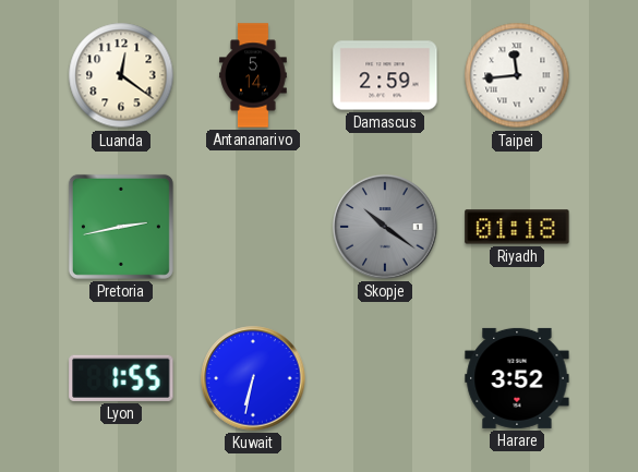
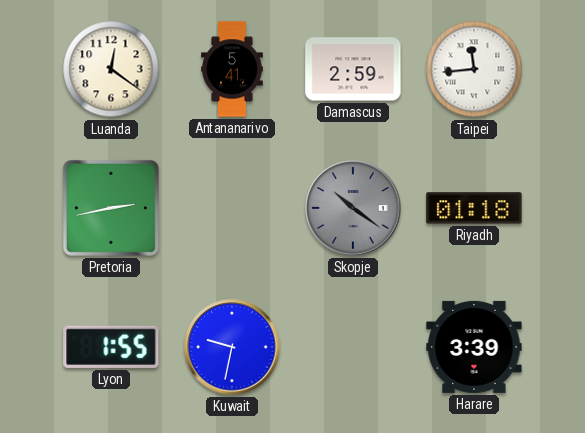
Antananarivo: 5:14 -> 5:41 (232, 69)
Kuwait: 6:32 -> 9:32 (232, 347)
Harare: 3:52 -> 3:39 (474, 347)
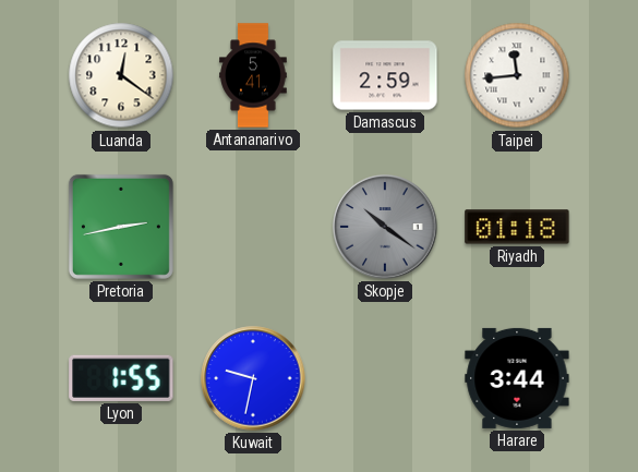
Harare: 3:39 -> 3:44 (517, 378)
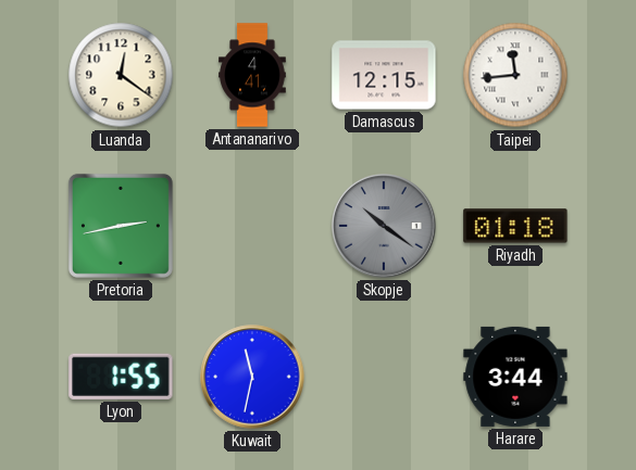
Antananarivo: 5:41 -> 4:41 (252, 75)
Damascus: 2:59 -> 12:15 (384, 75)
Kuwait: 9:32 -> 11:32 (252, 377)
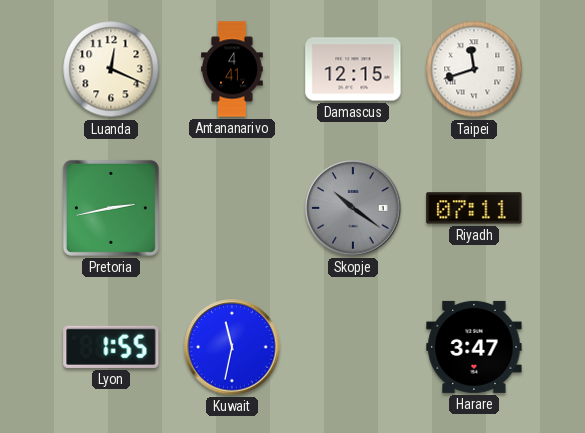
Luanda: 12:21 -> 12:19 (111, 69)
Taipei: 11:44 -> 11:42 (474, 69)
Riyadh: 01:18 -> 07:11 (474, 208)
Harare: 3:44 -> 3:47 (474, 347)
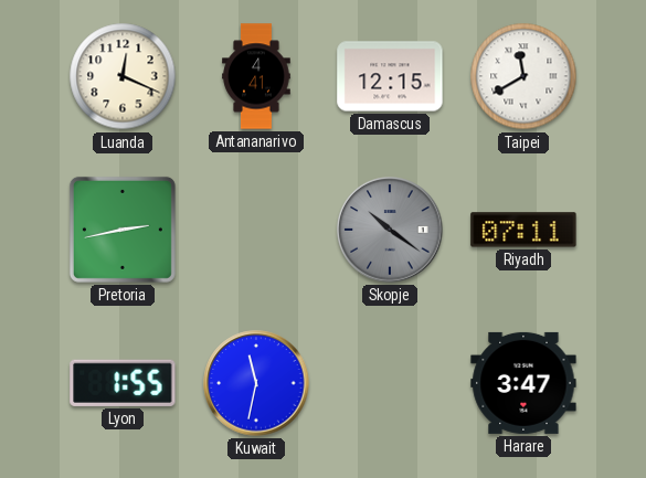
Taipei: 11:42 -> 11:40 (523, 76)
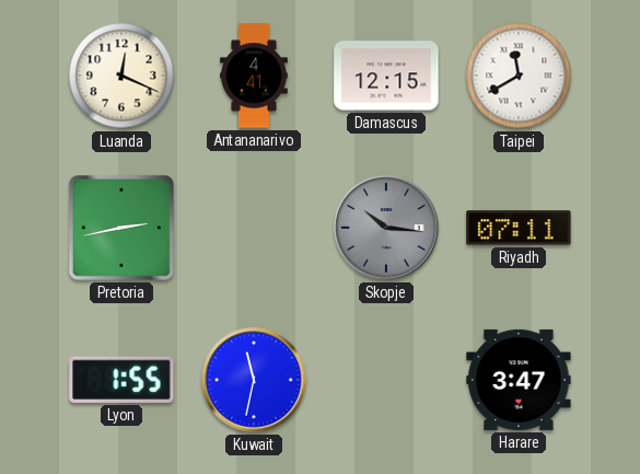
Skopje: 10:21 -> 10:16 (386, 228)
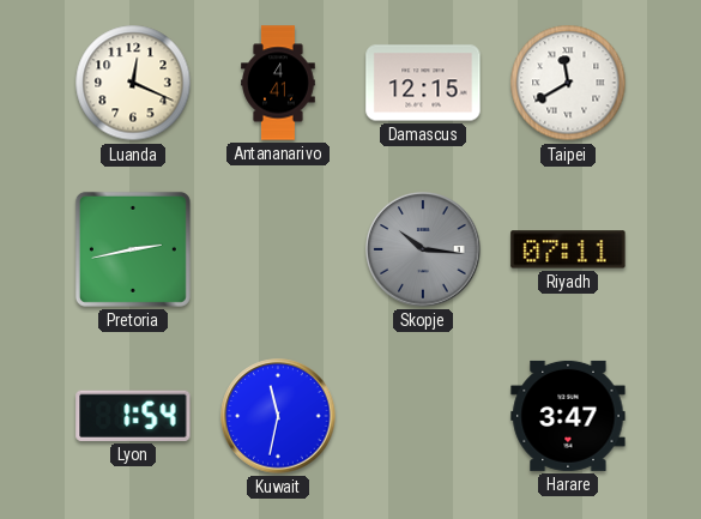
Lyon: 1:55 -> 1:54 (133, 416)
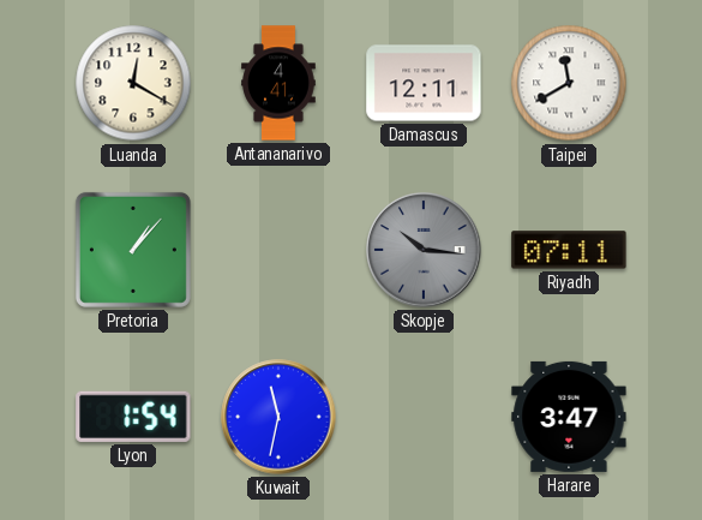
Luanda: 12:19 -> 12:20 (133, 83)
Damascus: 12:15 -> 12:11 (424, 83)
Pretoria: 2:43 -> 1:07 (133, 250)
